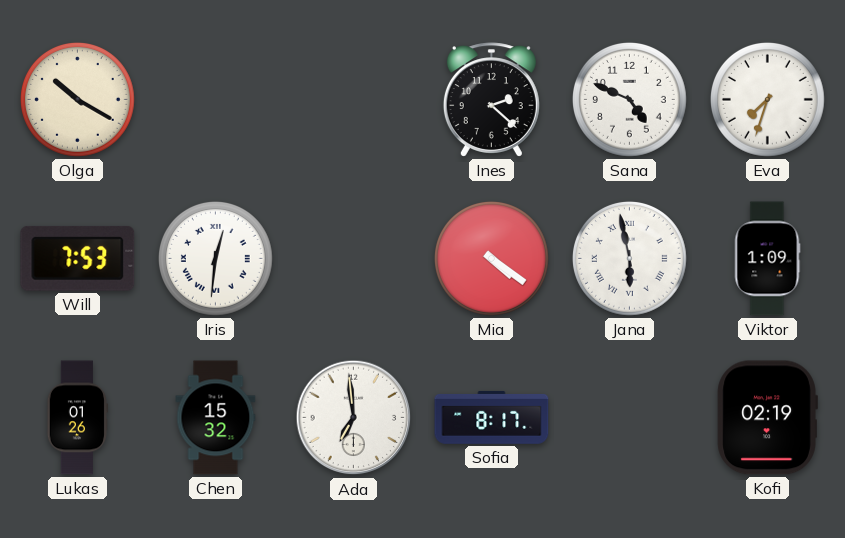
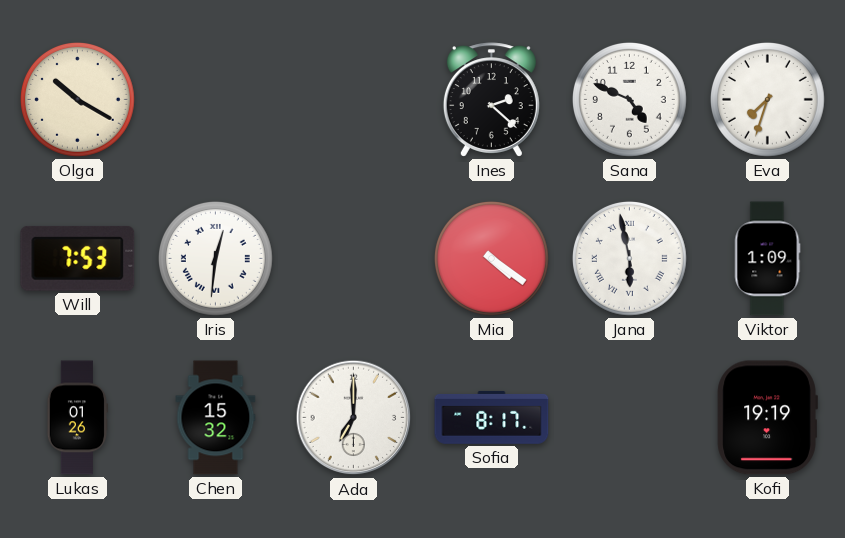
Ada: 6:59 -> 7:00 (354, 418)
Kofi: 02:19 -> 19:19 (767, 418)
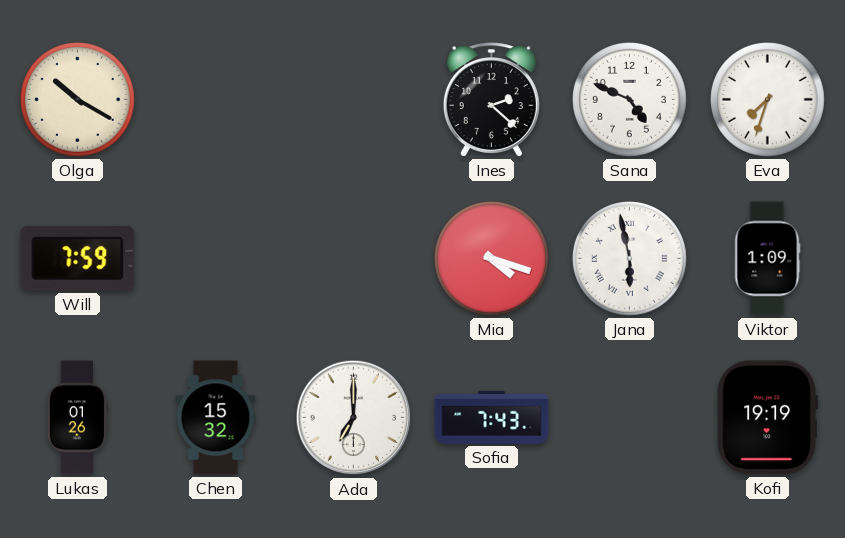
Will: 7:53 -> 7:59 (78, 258)
Iris: 12:31 -> none (215, 258)
Mia: 4:21 -> 4:18 (491, 258)
Sofia: 8:17 -> 7:43 (492, 417)
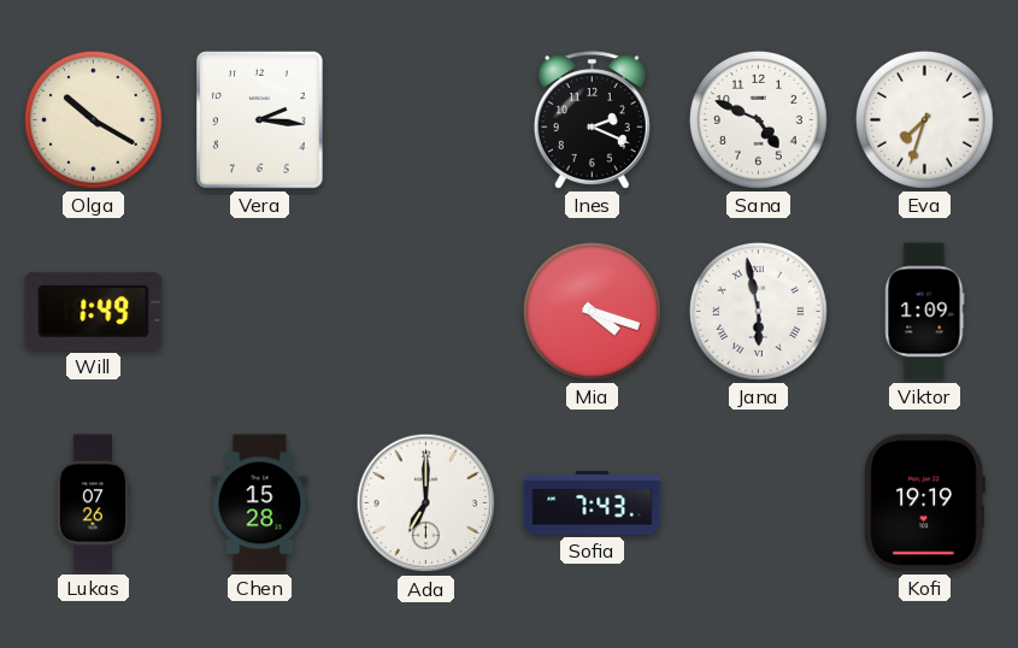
Vera: none -> 2:16 (260, 120)
Ines: 2:22 -> 2:19 (592, 120)
Will: 7:59 -> 1:49 (94, 311)
Lukas: 01:26 -> 07:26 (93, 503)
Chen: 15:32 -> 15:28 (260, 503)
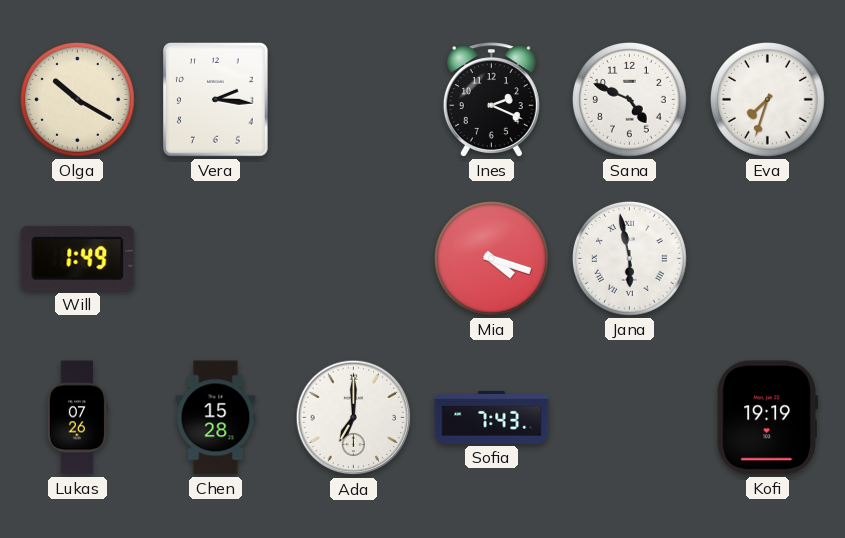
Viktor: 1:09 -> none (924, 312)
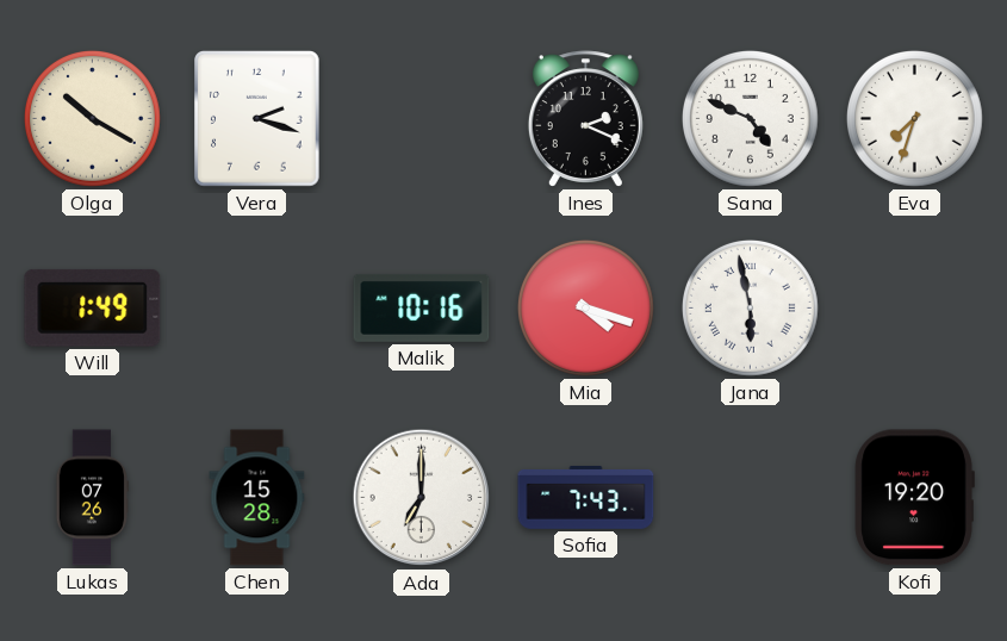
Vera: 2:16 -> 2:18 (257, 119)
Malik: none -> 10:16 (422, 307)
Kofi: 19:19 -> 19:20 (914, 498)
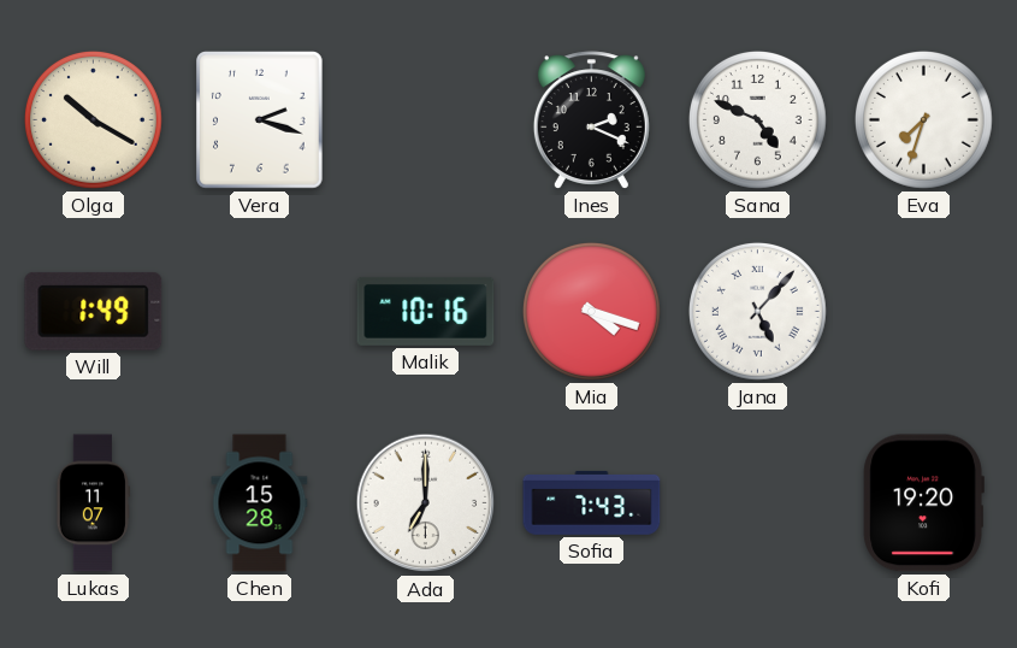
Jana: 5:58 -> 5:07 (757, 311)
Lukas: 07:26 -> 11:07 (93, 503)
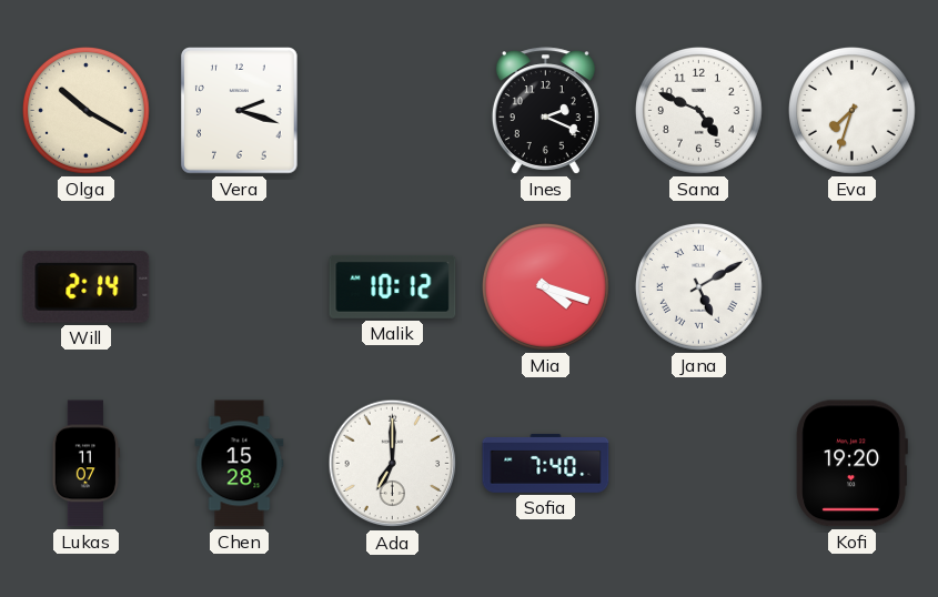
Will: 1:49 -> 2:14 (87, 286)
Malik: 10:16 -> 10:12 (393, 286)
Jana: 5:07 -> 5:10 (698, 286)
Sofia: 7:43 -> 7:40 (546, 463)
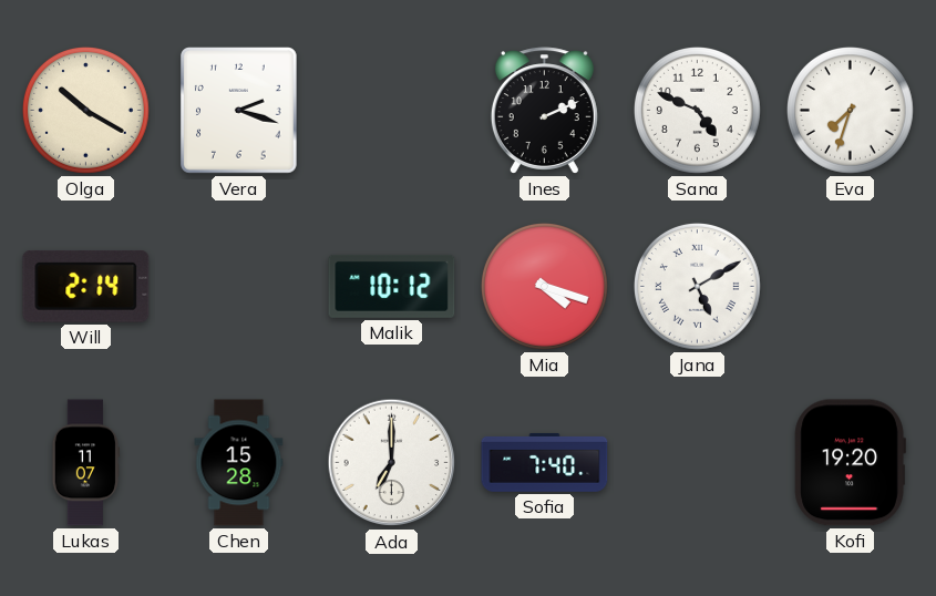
Ines: 2:19 -> 2:11 (544, 111)
